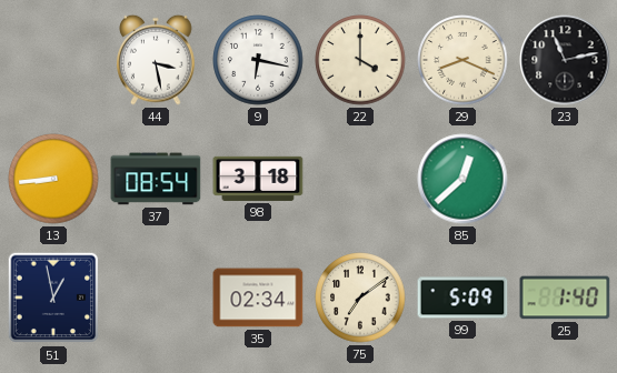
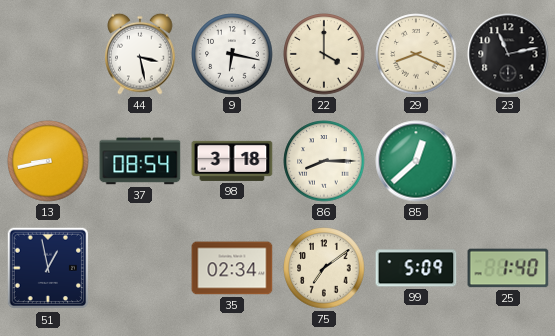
13: 8:44 -> 8:43 (48, 161)
86: none -> 8:15 (324, 161)
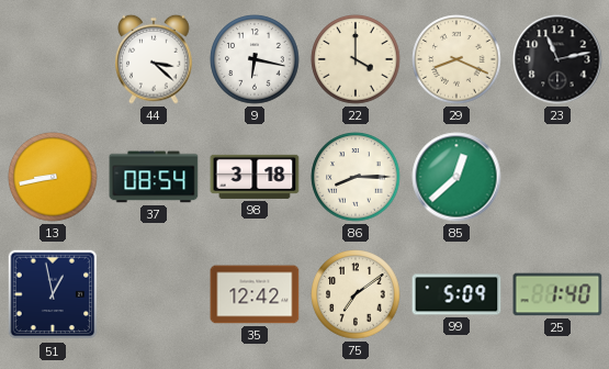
44: 3:28 -> 3:22 (154, 59)
35: 02:34 -> 12:42 (255, 294)
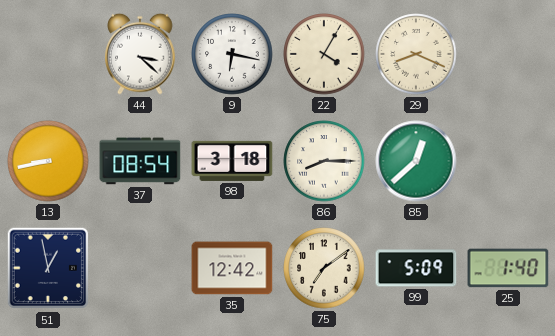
22: 4:00 -> 4:05 (324, 54)
23: 11:13 -> none (557, 59)
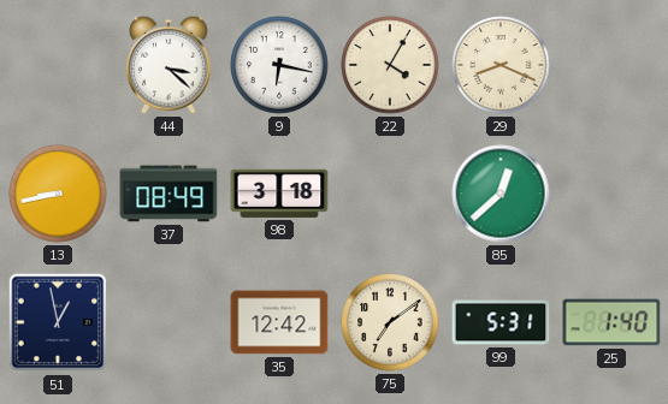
37: 08:54 -> 08:49 (169, 194)
86: 8:15 -> none (324, 161)
99: 5:09 -> 5:31 (501, 322)
